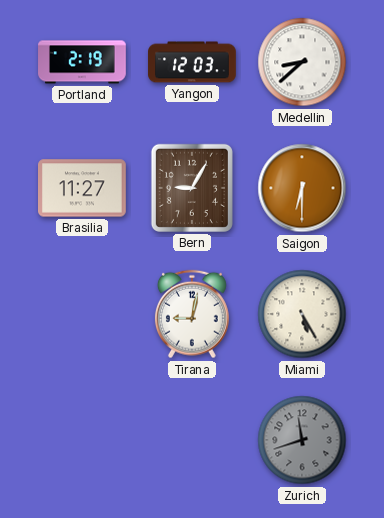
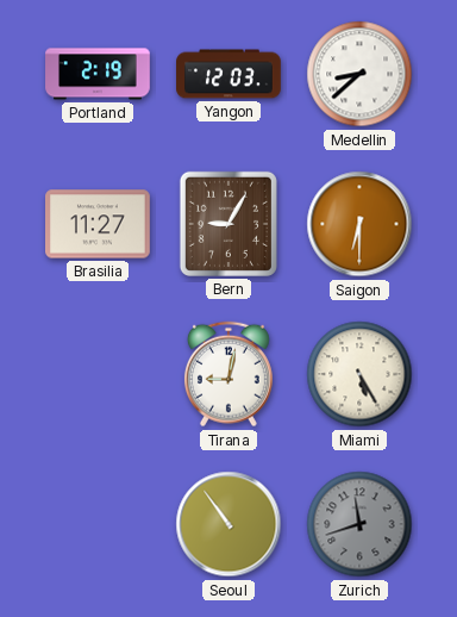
Seoul: none -> 10:54 (228, 524)
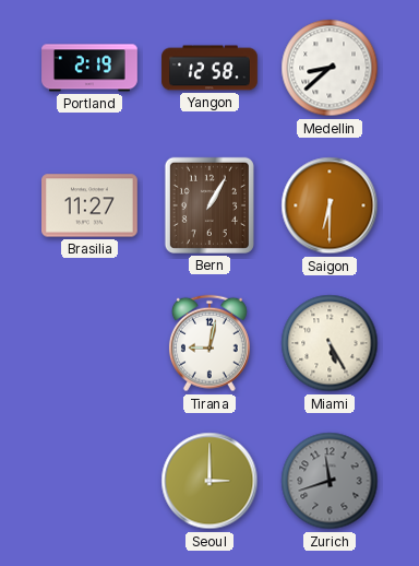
Yangon: 12:03 -> 12:58 (209, 68)
Bern: 9:05 -> 1:05 (209, 205)
Seoul: 10:54 -> 3:00 (209, 481)
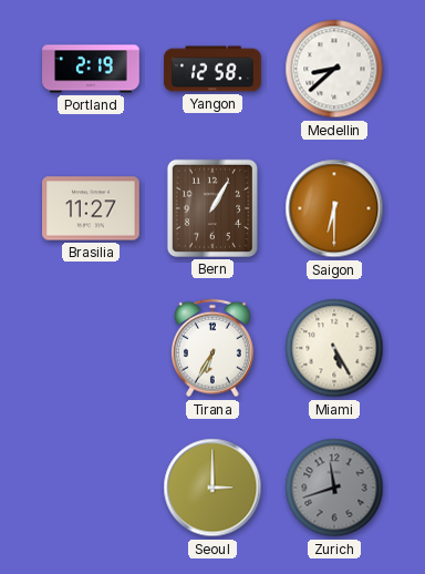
Tirana: 9:02 -> 6:35 (212, 348)
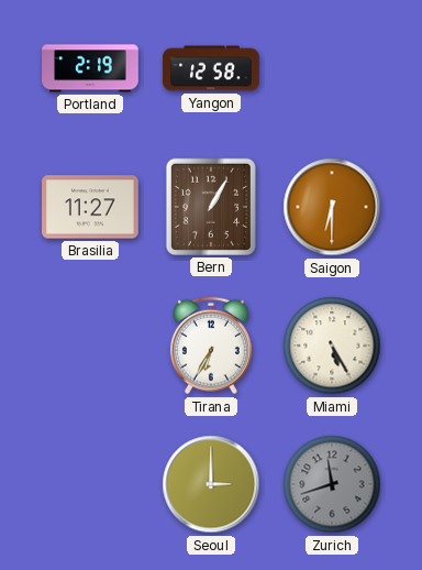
Medellin: 8:38 -> none (334, 69)
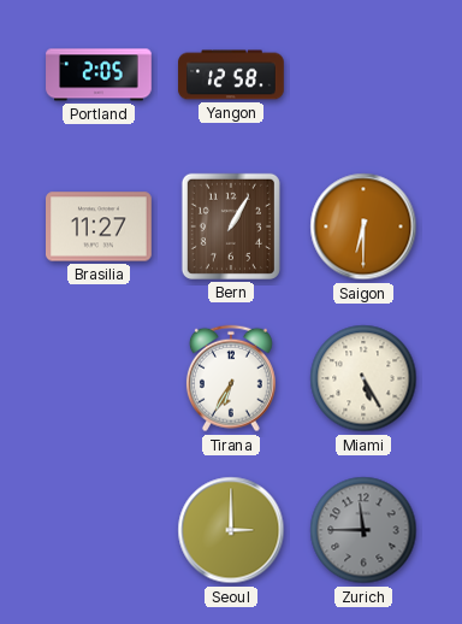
Portland: 2:19 -> 2:05 (99, 75)
Zurich: 11:42 -> 11:45 (363, 530)
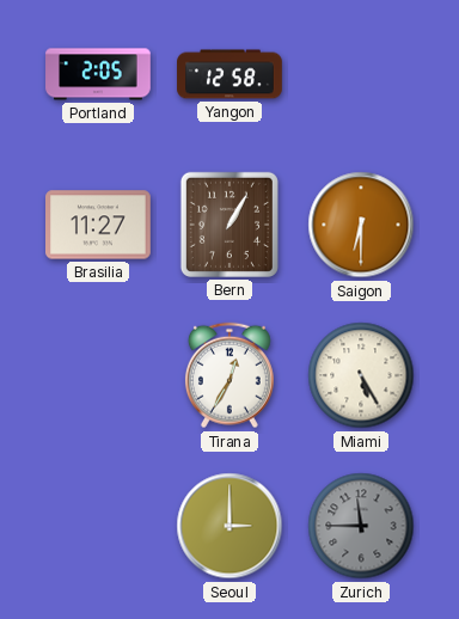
Tirana: 6:35 -> 12:35 (229, 375)
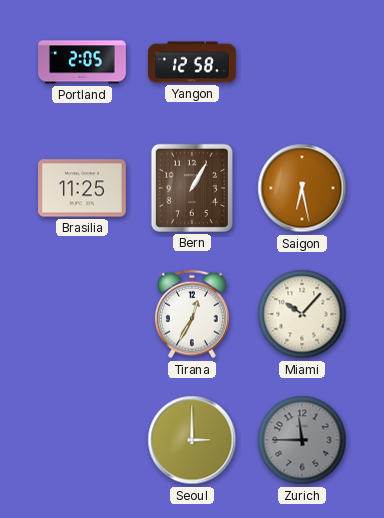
Brasilia: 11:27 -> 11:25 (83, 188)
Saigon: 6:30 -> 6:28 (302, 188)
Miami: 5:25 -> 10:07 (302, 314)
